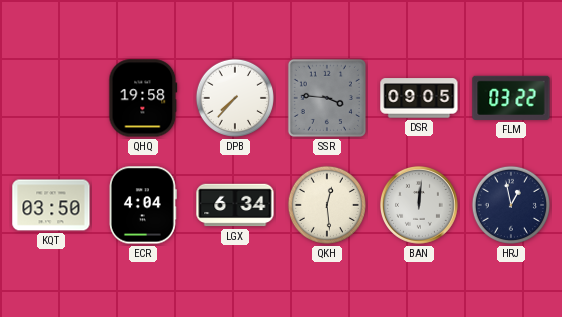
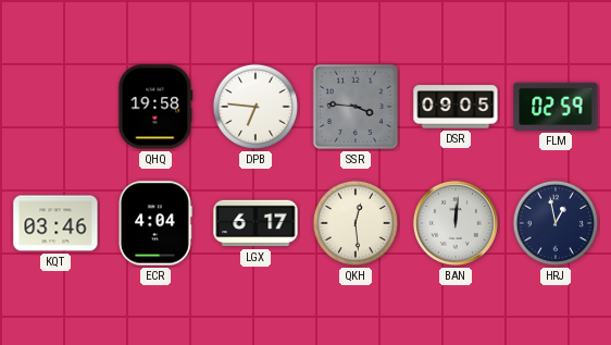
DPB: 7:37 -> 6:46 (255, 107)
FLM: 03:22 -> 02:59 (556, 107)
KQT: 03:50 -> 03:46 (55, 223)
LGX: 6:34 -> 6:17 (255, 223)
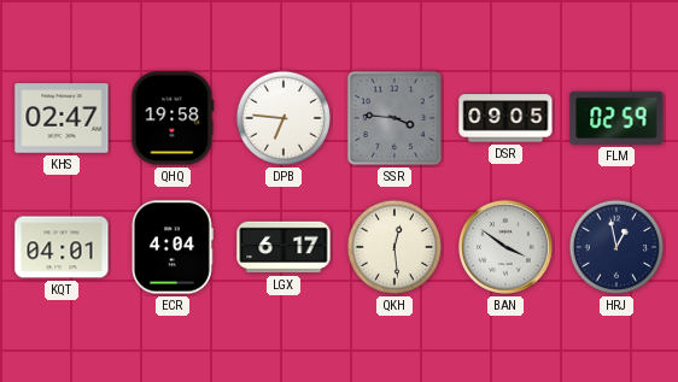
KHS: none -> 02:47 (62, 118)
KQT: 03:46 -> 04:01 (62, 247)
BAN: 12:01 -> 3:51 (505, 247)
